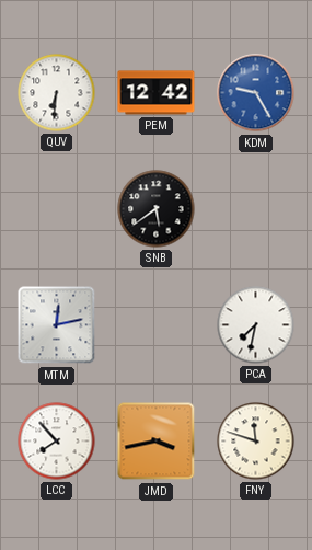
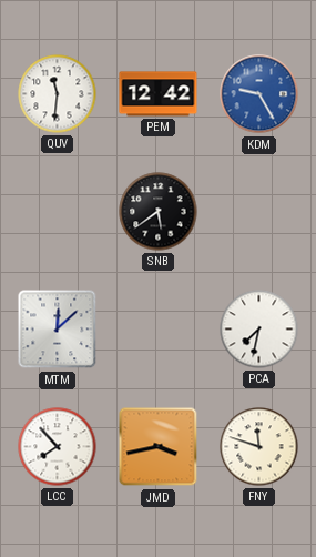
QUV: 6:31 -> 11:31 (58, 94)
MTM: 12:13 -> 12:08 (58, 330)
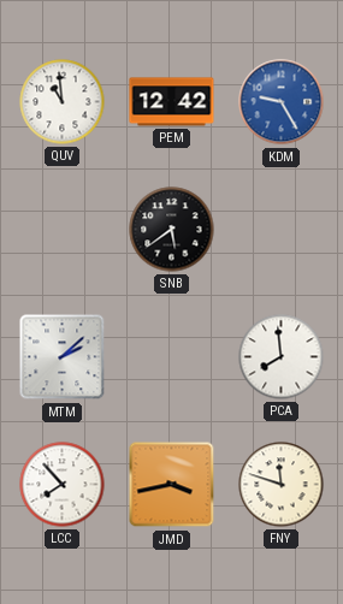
QUV: 11:31 -> 10:59 (63, 102)
MTM: 12:08 -> 2:08 (63, 357)
PCA: 7:32 -> 7:59 (282, 357)
